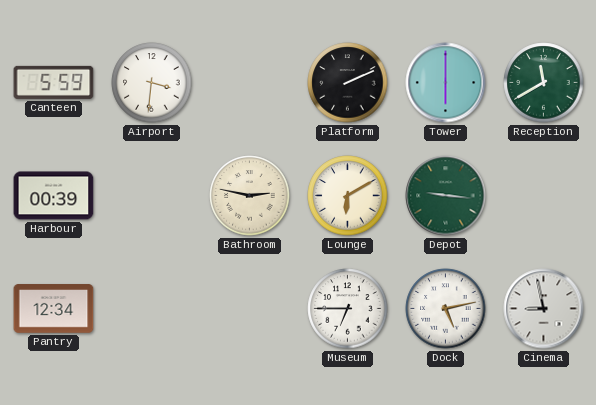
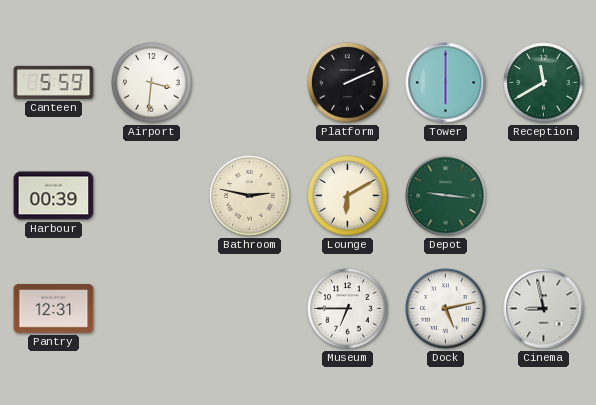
Pantry: 12:34 -> 12:31 (54, 309)
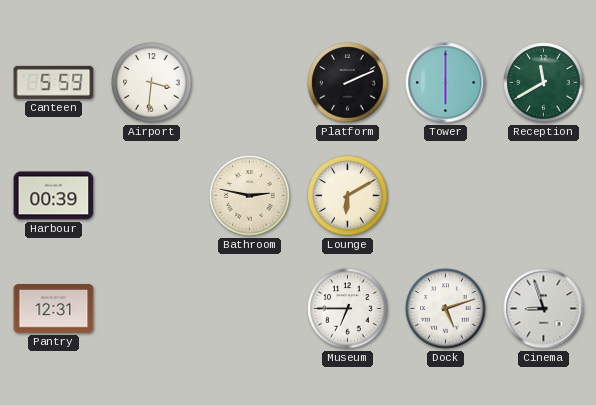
Depot: 9:16 -> none (446, 196)
Dock: 5:13 -> 5:12 (446, 309)
Cinema: 8:58 -> 8:57 (544, 309)
